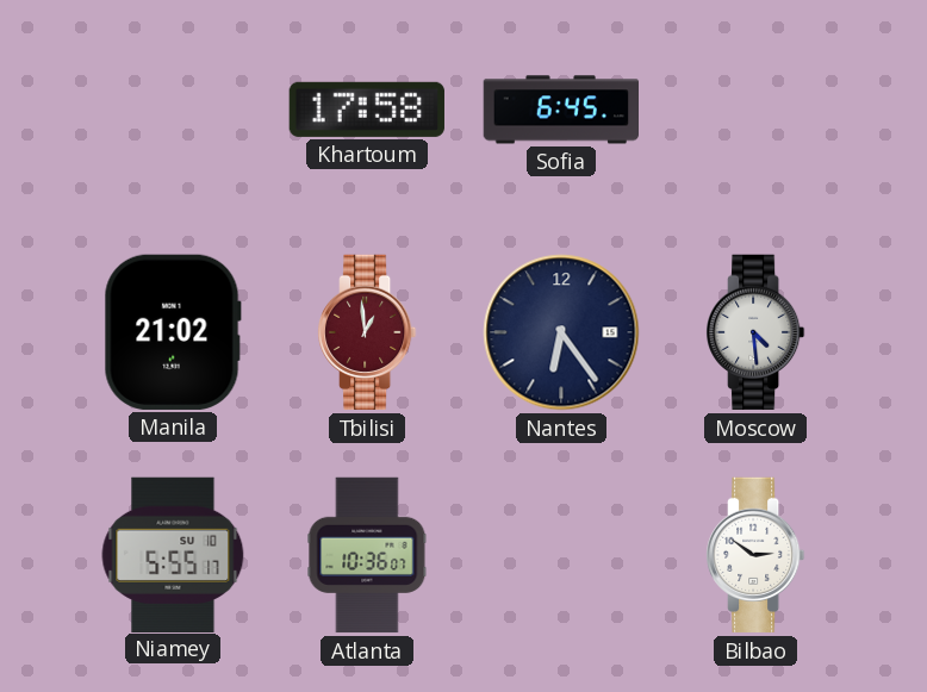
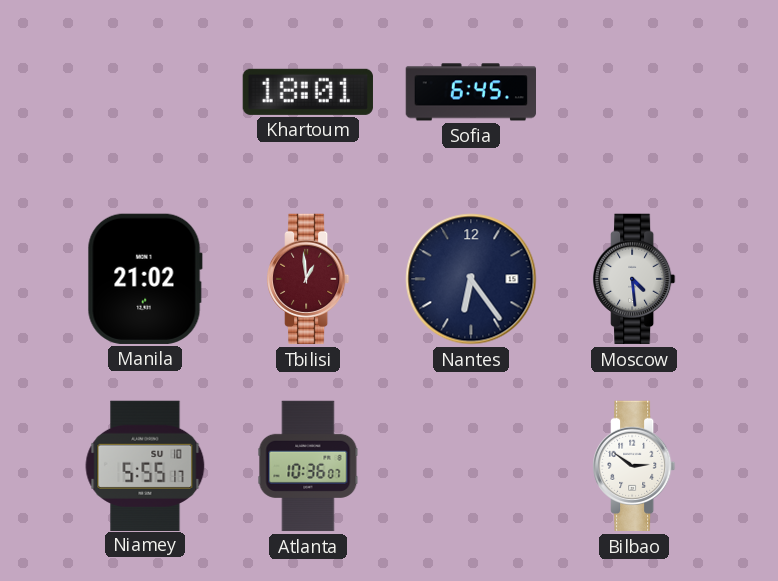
Khartoum: 17:58 -> 18:01 (308, 92)
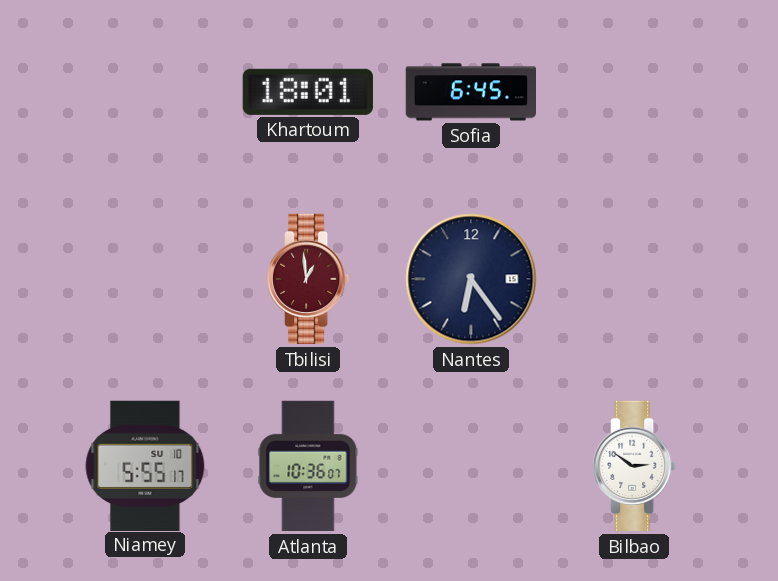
Manila: 21:02 -> none (145, 279)
Moscow: 4:29 -> none (635, 279)
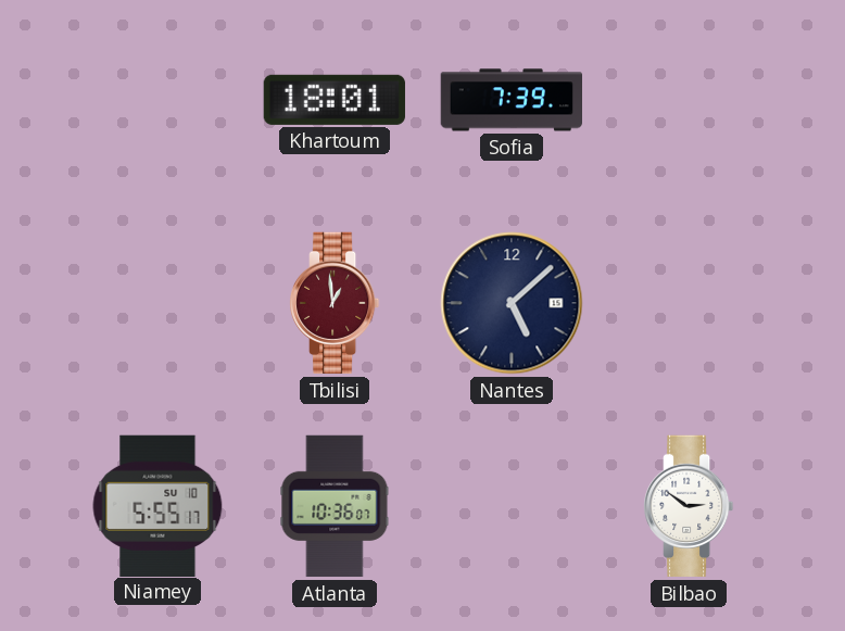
Sofia: 6:45 -> 7:39 (512, 100)
Nantes: 6:24 -> 5:08 (512, 303)
